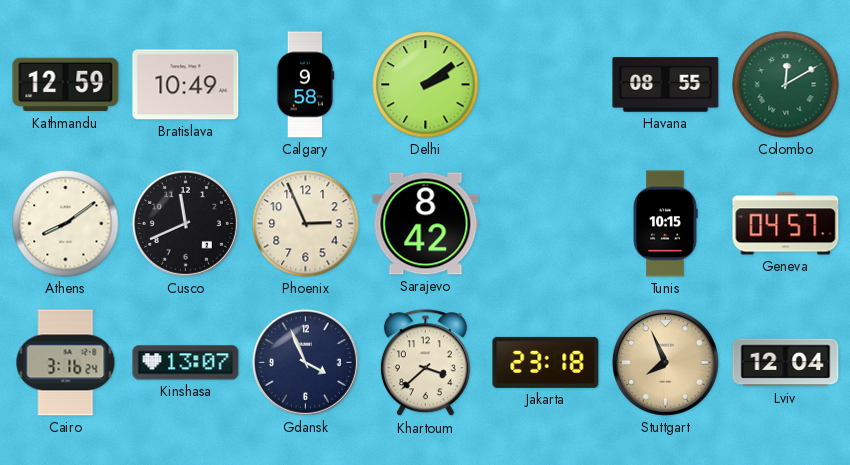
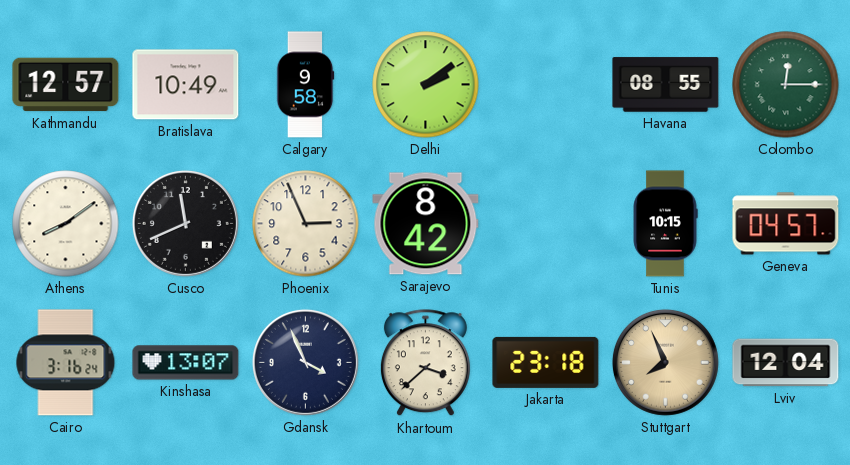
Kathmandu: 12:59 -> 12:57 (66, 85)
Colombo: 12:10 -> 12:15 (786, 85)
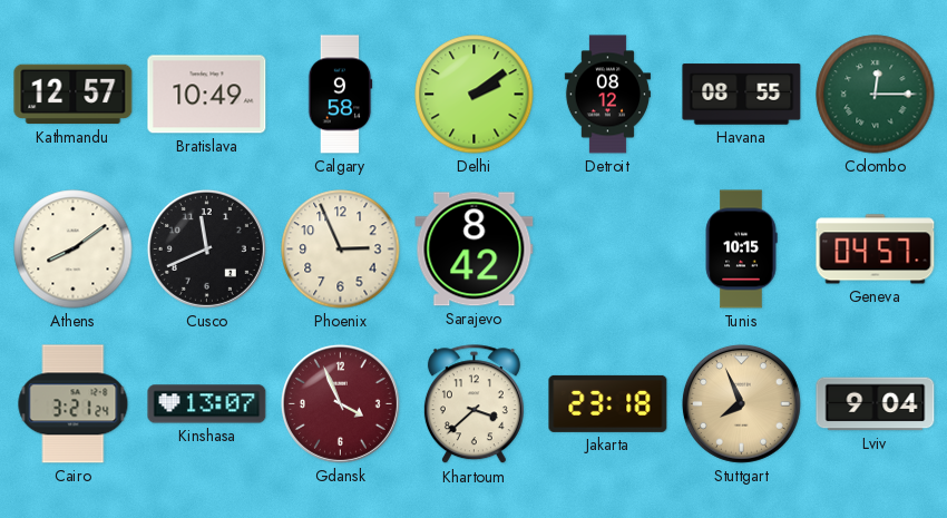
Detroit: none -> 08:12 (607, 95)
Cairo: 3:16 -> 3:21 (74, 404)
Gdansk dial: navy -> burgundy (340, 403)
Lviv: 12:04 -> 9:04 (876, 404)
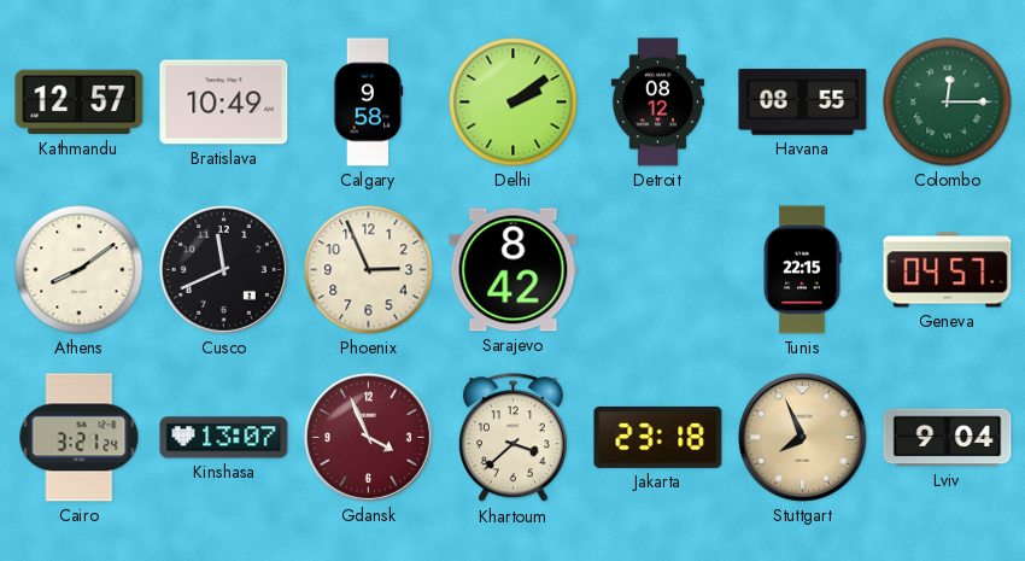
Tunis: 10:15 -> 22:15 (802, 270)
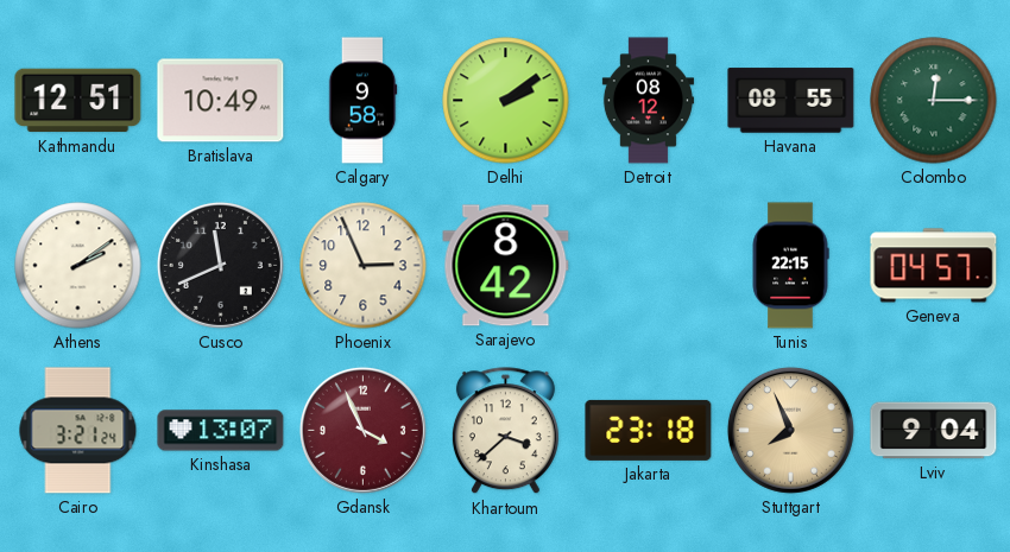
Kathmandu: 12:57 -> 12:51 (78, 101)
Athens: 8:09 -> 2:09 (78, 266)
